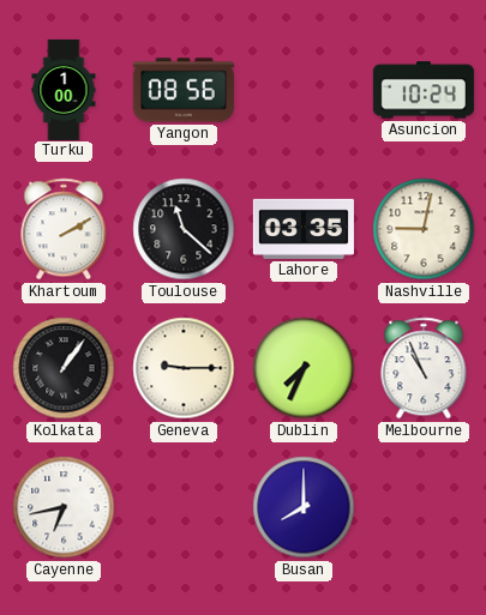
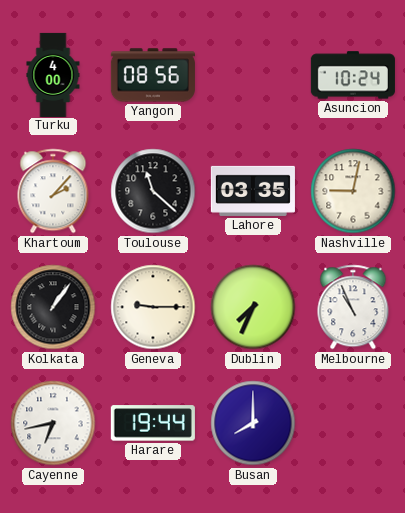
Turku: 1:00 -> 4:00 (53, 74)
Khartoum: 2:10 -> 2:07 (53, 191)
Harare: none -> 19:44 (153, 423)
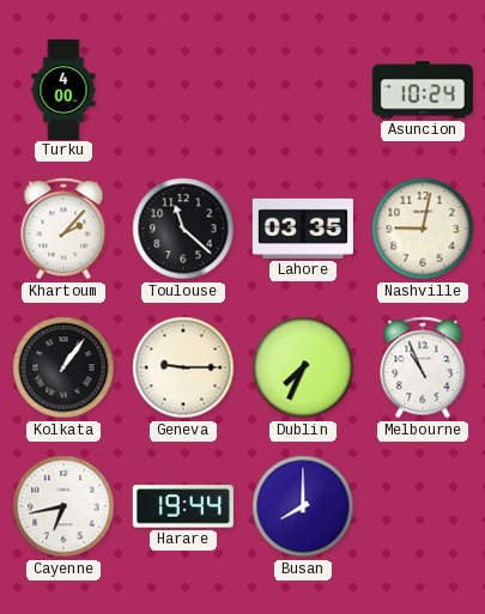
Yangon: 08:56 -> none (153, 75)
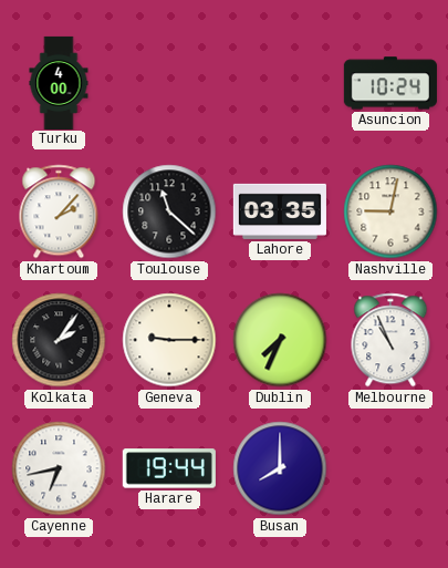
Kolkata: 1:06 -> 2:06 (59, 340)
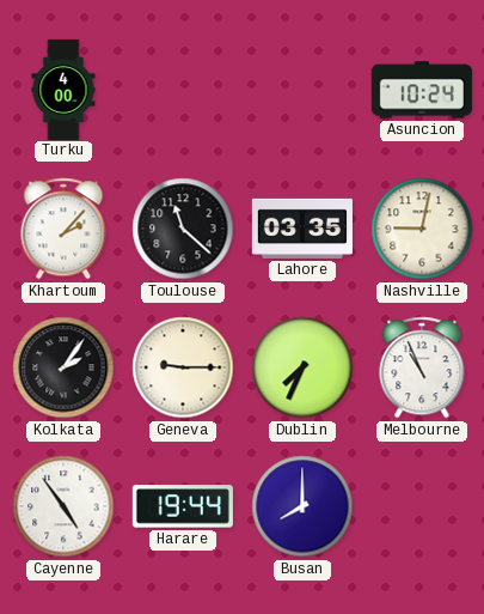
Cayenne: 6:43 -> 4:54 (63, 506)
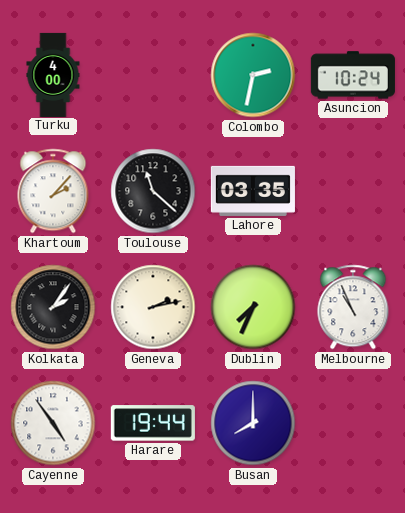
Colombo: none -> 2:32 (253, 75)
Nashville: 9:02 -> none (422, 229)
Geneva: 9:15 -> 2:13 (153, 307)
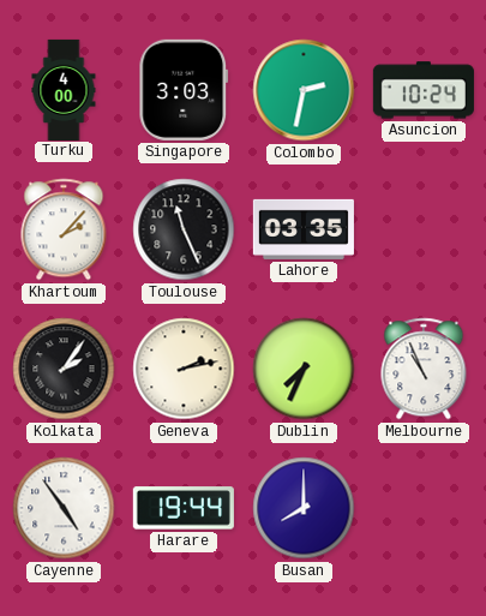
Singapore: none -> 3:03 (184, 90)
Toulouse: 11:22 -> 11:26 (184, 229)
